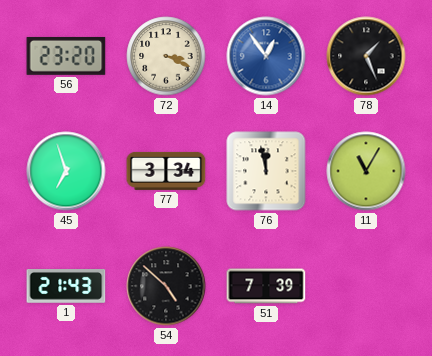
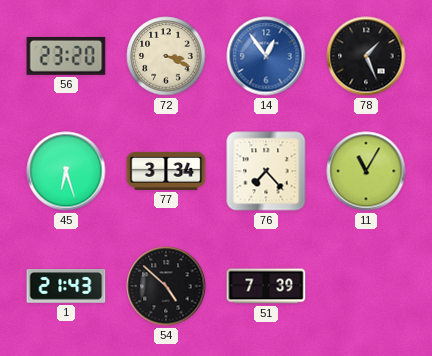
45: 6:57 -> 6:27 (66, 171)
76: 11:58 -> 7:23 (266, 171)
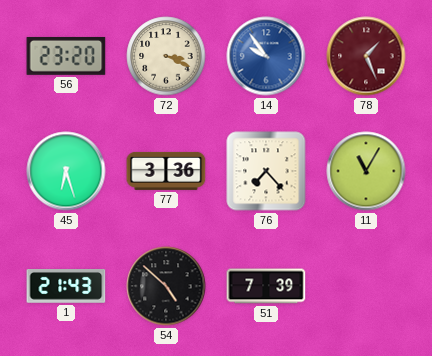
14: 12:54 -> 9:54 (266, 56)
78 dial: black -> burgundy (366, 56)
77: 3:34 -> 3:36 (166, 171)
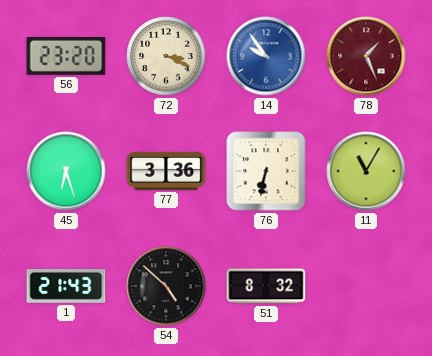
76: 7:23 -> 6:32 (266, 171)
51: 7:39 -> 8:32 (266, 286)
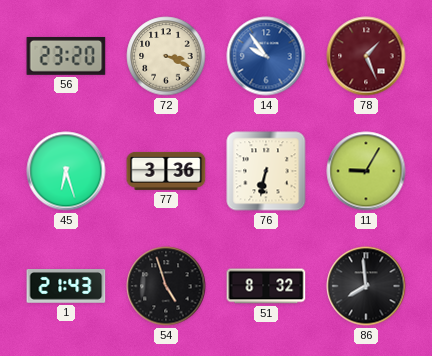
11: 11:05 -> 9:05 (366, 171)
54: 4:52 -> 4:57 (166, 286)
86: none -> 7:59 (366, 286)
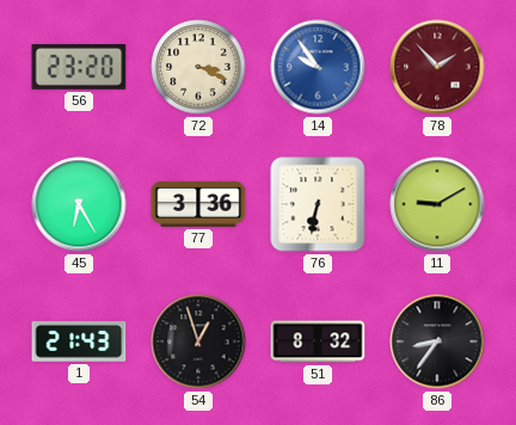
78: 1:26 -> 1:53 (437, 67)
45: 6:27 -> 6:25 (79, 204)
11: 9:05 -> 9:10 (437, 204)
54: 4:57 -> 12:57 (198, 341)
86: 7:59 -> 8:36 (437, 341)
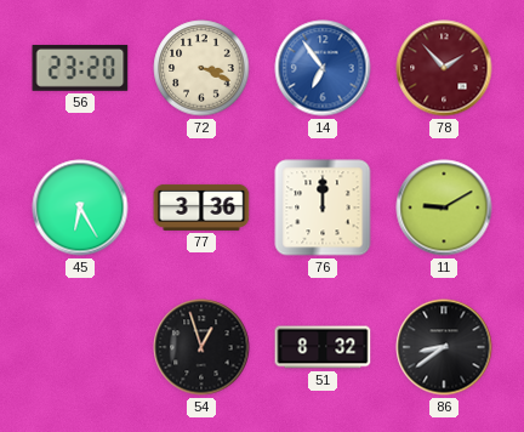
14: 9:54 -> 6:54 (323, 68)
76: 6:32 -> 12:00 (323, 208)
1: 21:43 -> none (79, 343)
86: 8:36 -> 8:39 (444, 347)
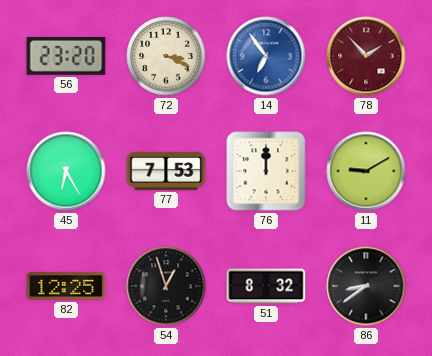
77: 3:36 -> 7:53 (166, 171)
82: none -> 12:25 (66, 286)
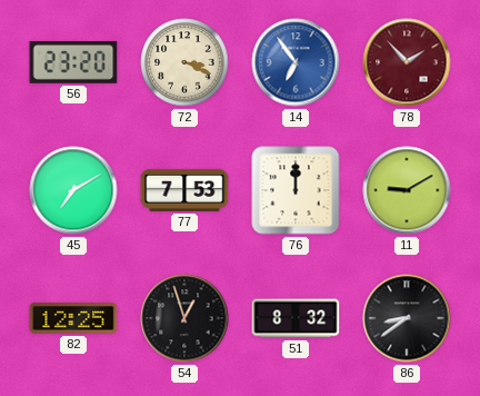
45: 6:25 -> 7:10 (73, 190)
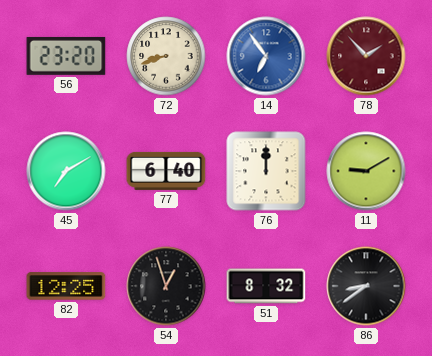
72: 3:19 -> 8:42 (166, 56)
77: 7:53 -> 6:40 (166, 171)
